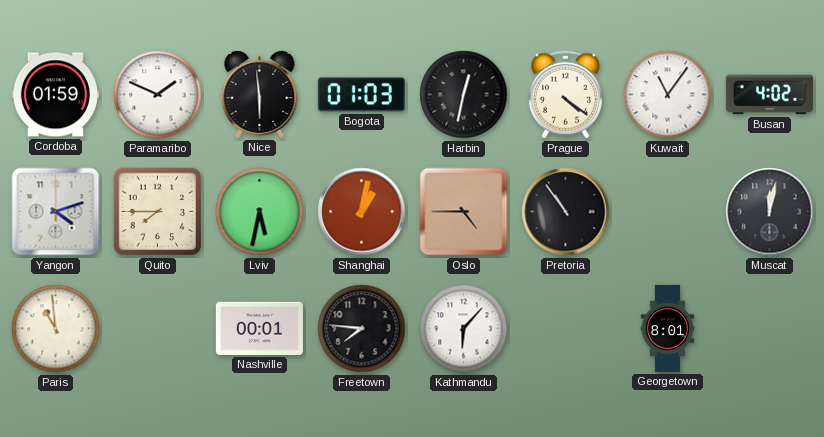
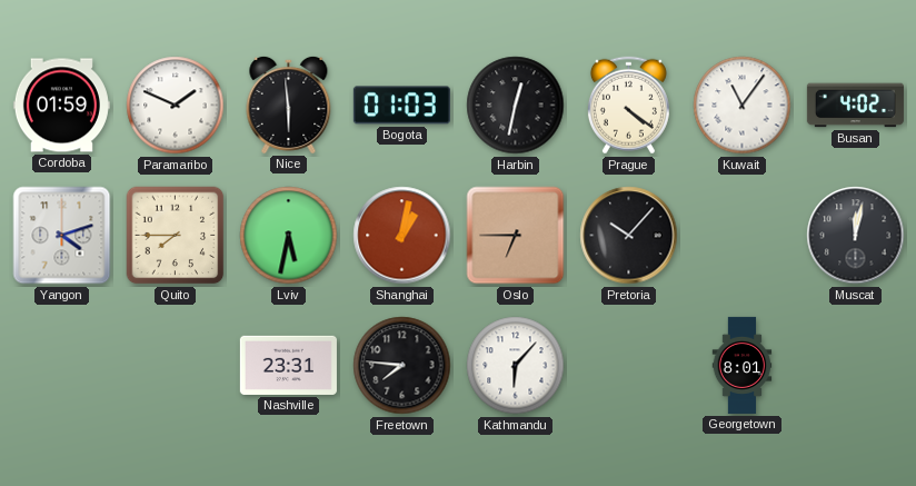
Oslo: 4:45 -> 6:45 (516, 236)
Pretoria: 10:54 -> 10:07 (629, 236)
Paris: 10:59 -> none (56, 329)
Nashville: 00:01 -> 23:31 (288, 365)
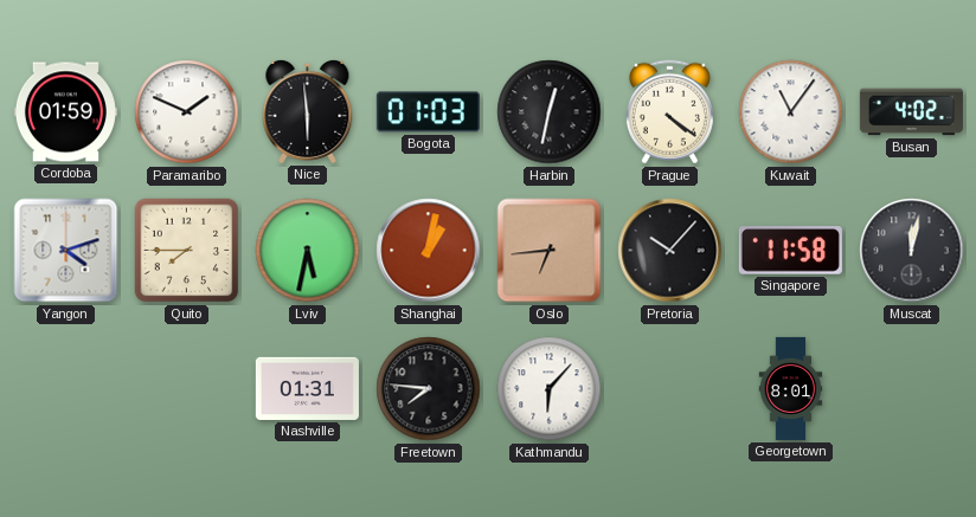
Oslo: 6:45 -> 6:44 (550, 251)
Singapore: none -> 11:58 (790, 251)
Nashville: 23:31 -> 01:31 (307, 388)
